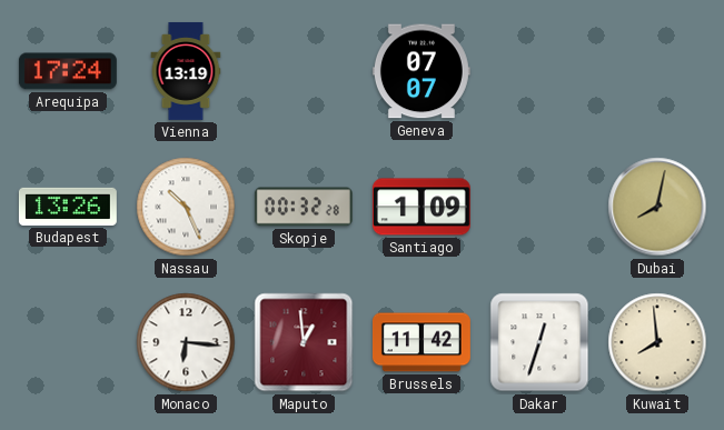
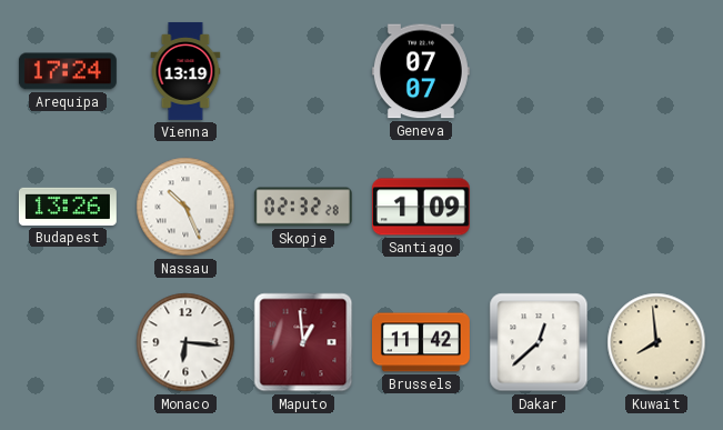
Skopje: 00:32 -> 02:32 (303, 207)
Dubai: 8:02 -> none (657, 207)
Dakar: 12:33 -> 12:38 (539, 342)
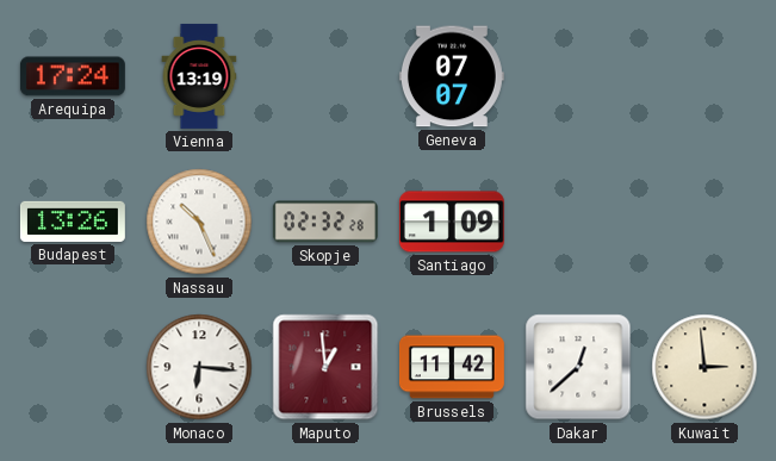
Kuwait: 7:59 -> 2:59 (704, 367)
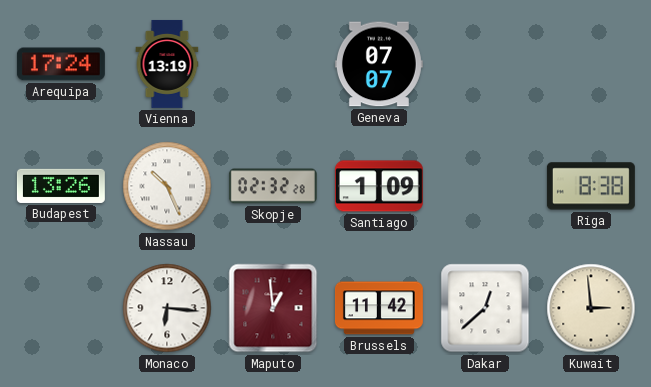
Riga: none -> 8:38 (591, 186)
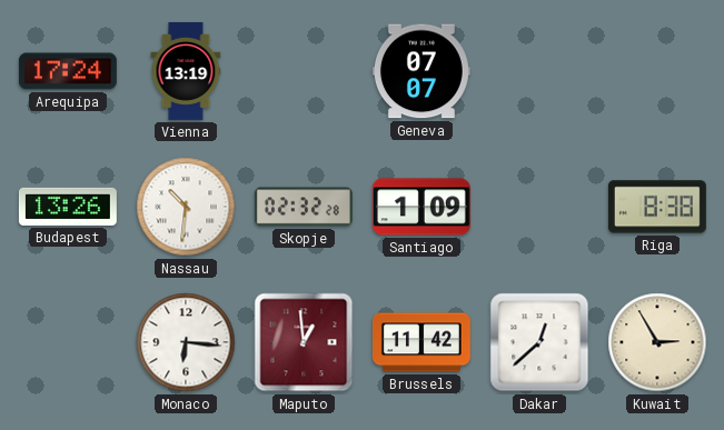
Nassau: 10:26 -> 10:31 (186, 207)
Kuwait: 2:59 -> 2:55 (657, 342)
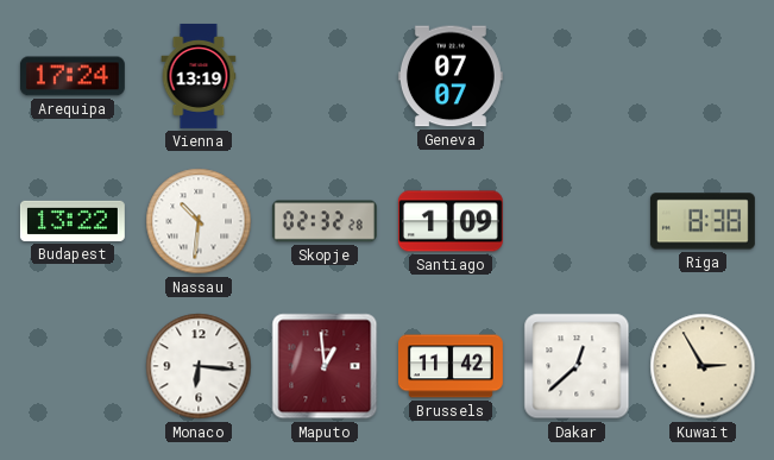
Budapest: 13:26 -> 13:22 (73, 221)
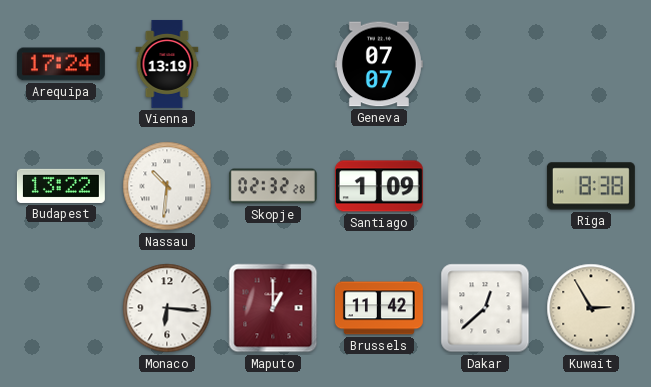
Maputo: 12:59 -> 1:00 (273, 308)
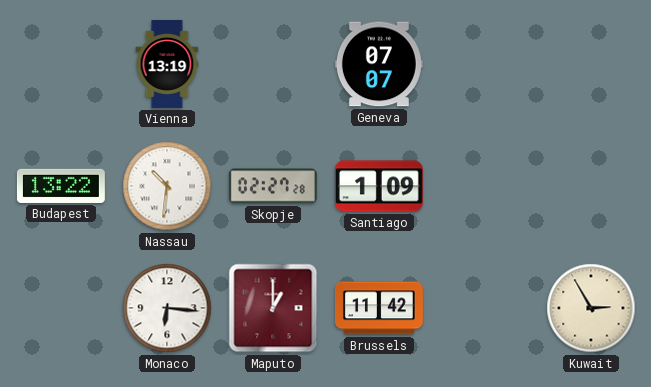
Arequipa: 17:24 -> none (61, 64)
Skopje: 02:32 -> 02:27 (273, 186)
Riga: 8:38 -> none (591, 186)
Dakar: 12:38 -> none (485, 308)
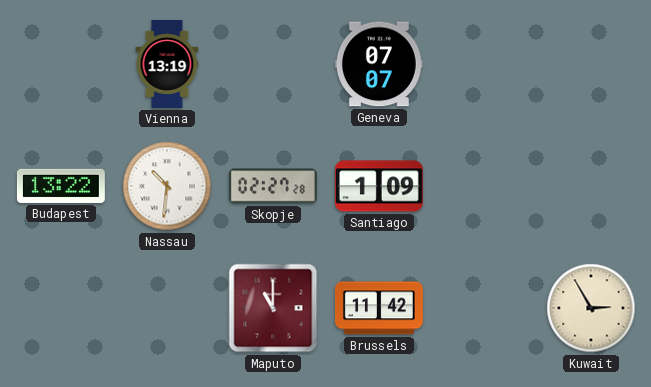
Monaco: 6:16 -> none (167, 308)
Maputo: 1:00 -> 11:00 (273, 308)
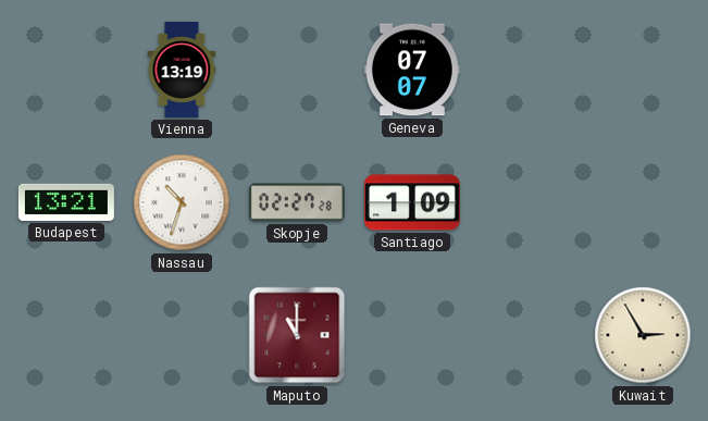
Budapest: 13:22 -> 13:21 (66, 202)
Nassau: 10:31 -> 10:33 (182, 202)
Brussels: 11:42 -> none (379, 308)
